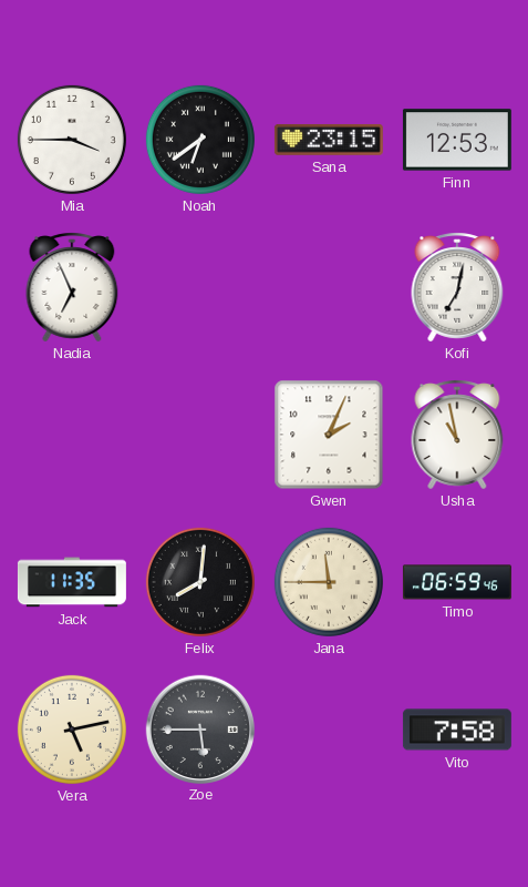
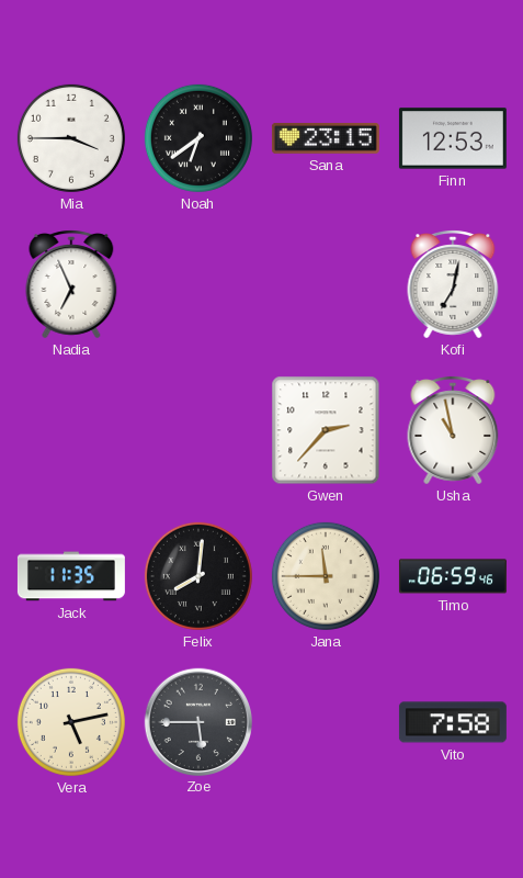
Gwen: 2:04 -> 2:37 (326, 430)
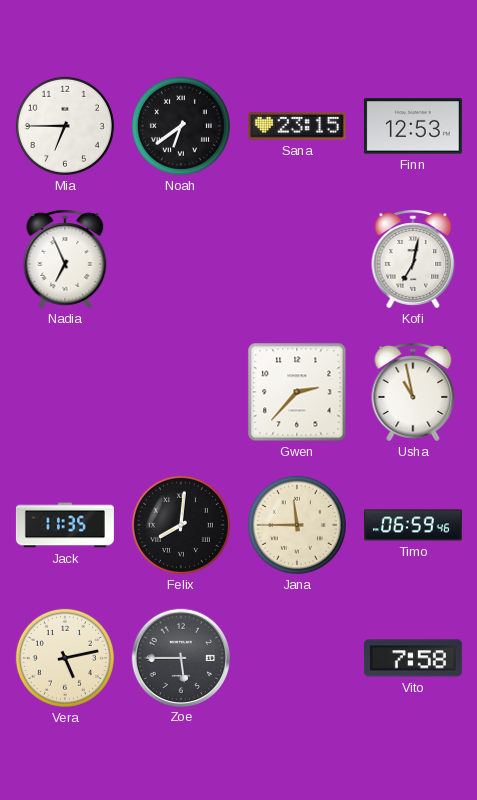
Mia: 3:45 -> 6:45 (65, 126)
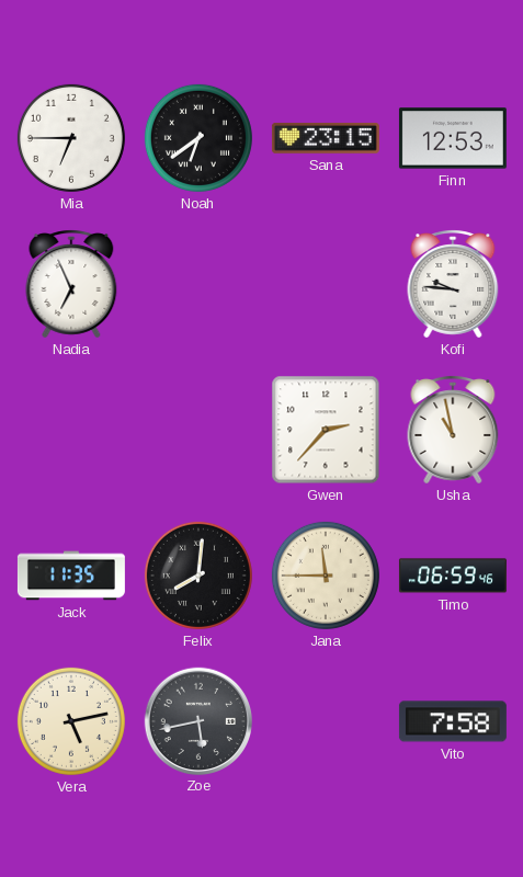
Kofi: 7:02 -> 9:46 (453, 284)
Zoe: 5:45 -> 5:43 (197, 720)
